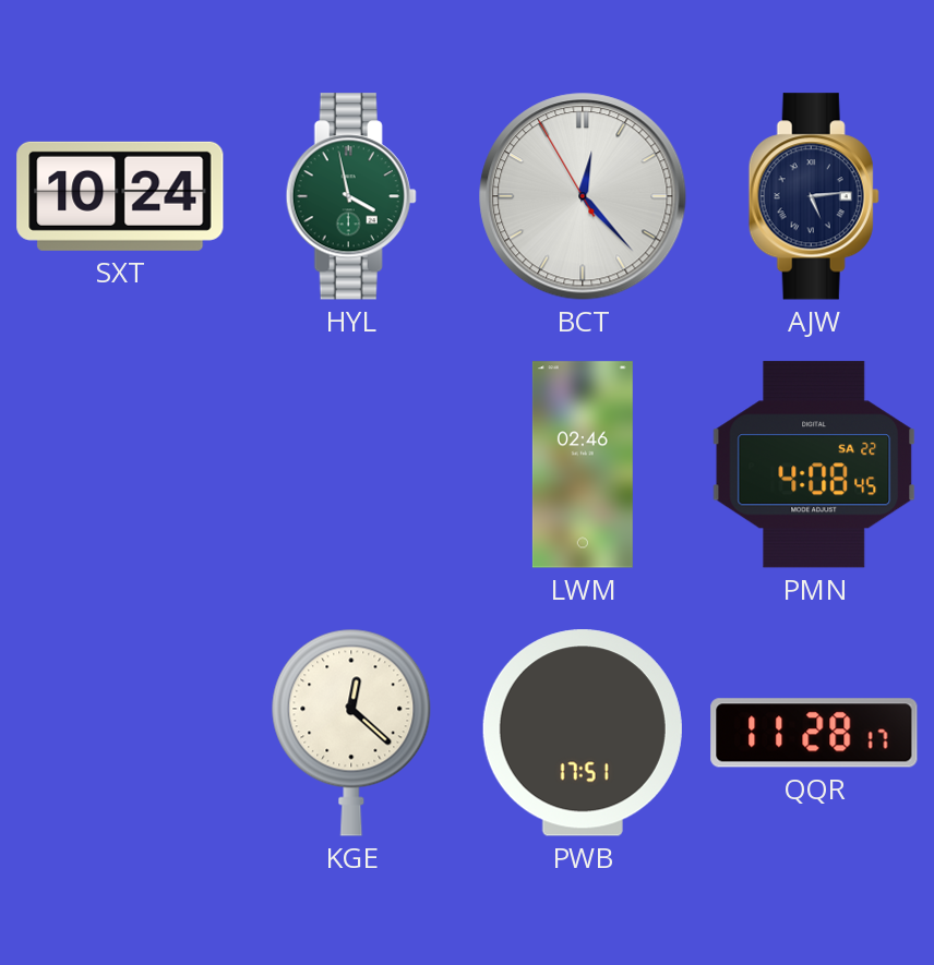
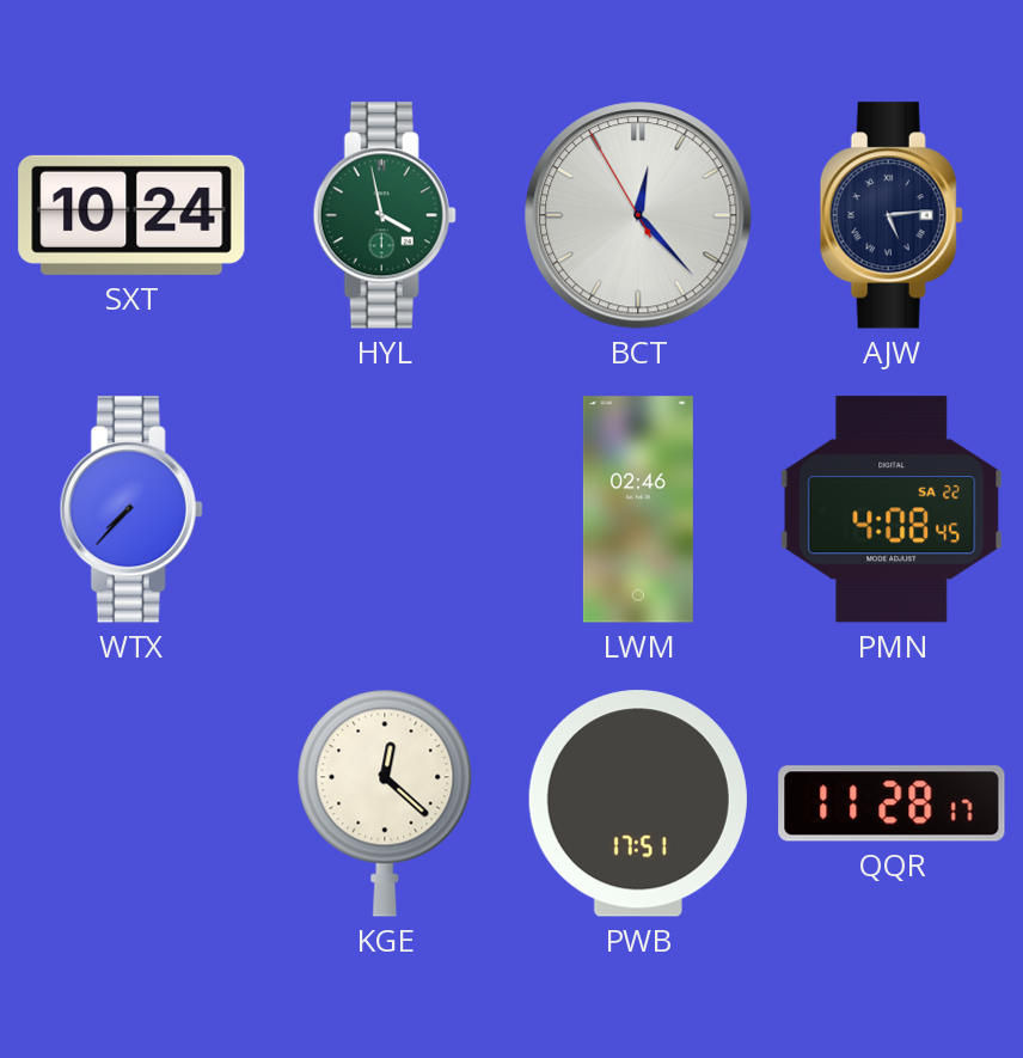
WTX: none -> 7:37 (131, 509)
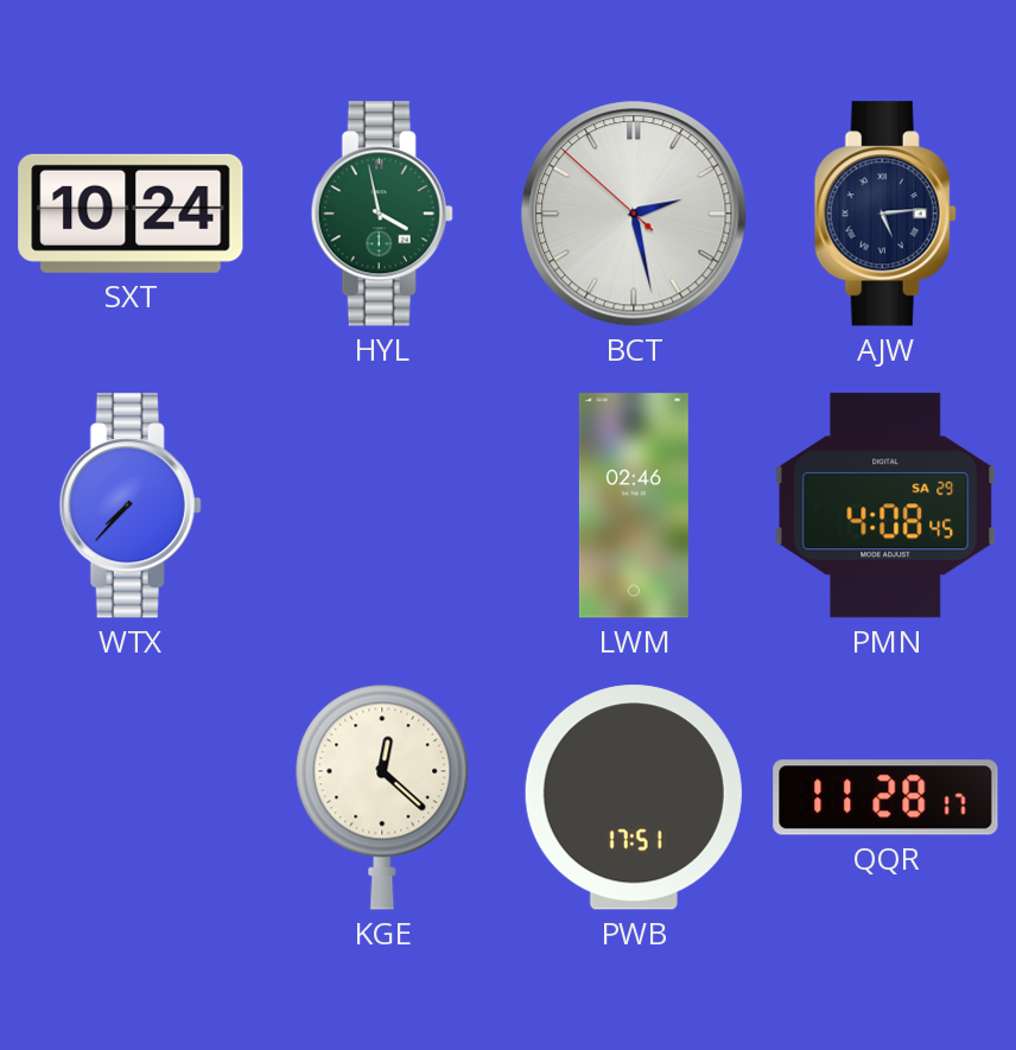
BCT: 12:22 -> 2:27 (634, 214)
PMN date: SA 22 -> SA 29 (885, 505)
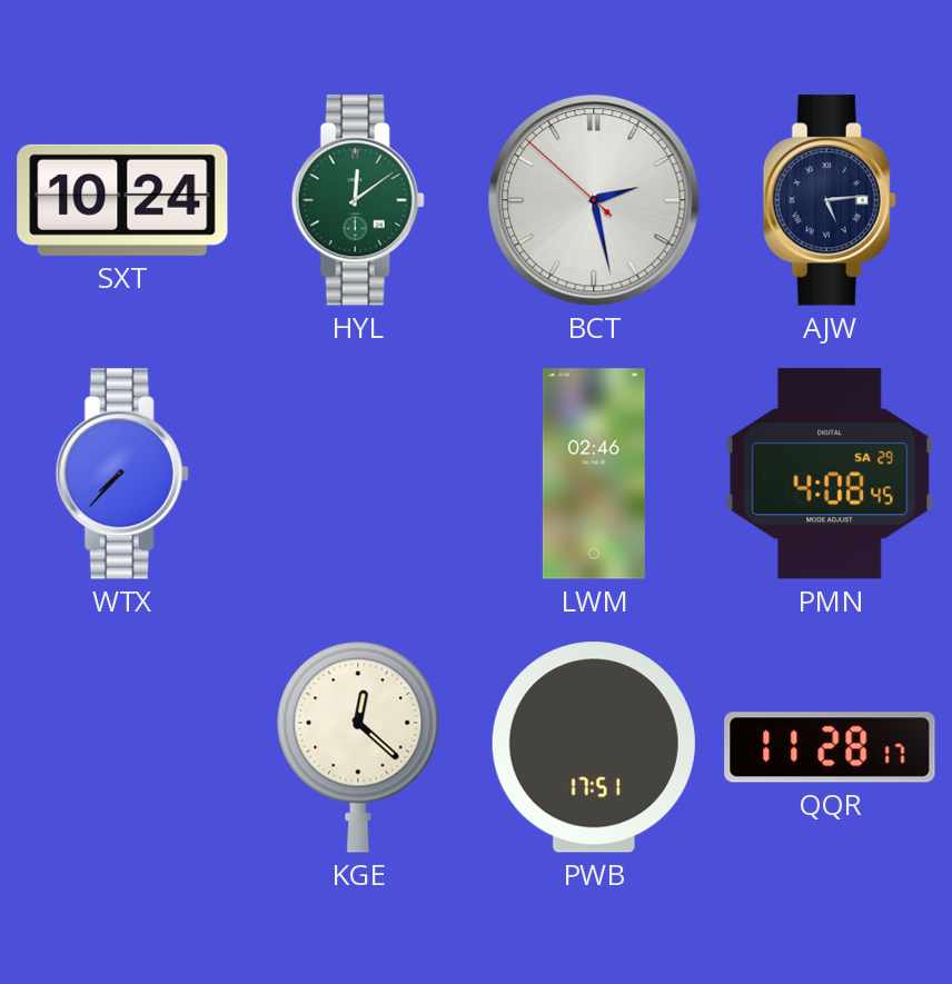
HYL: 3:58 -> 12:09 (358, 200)
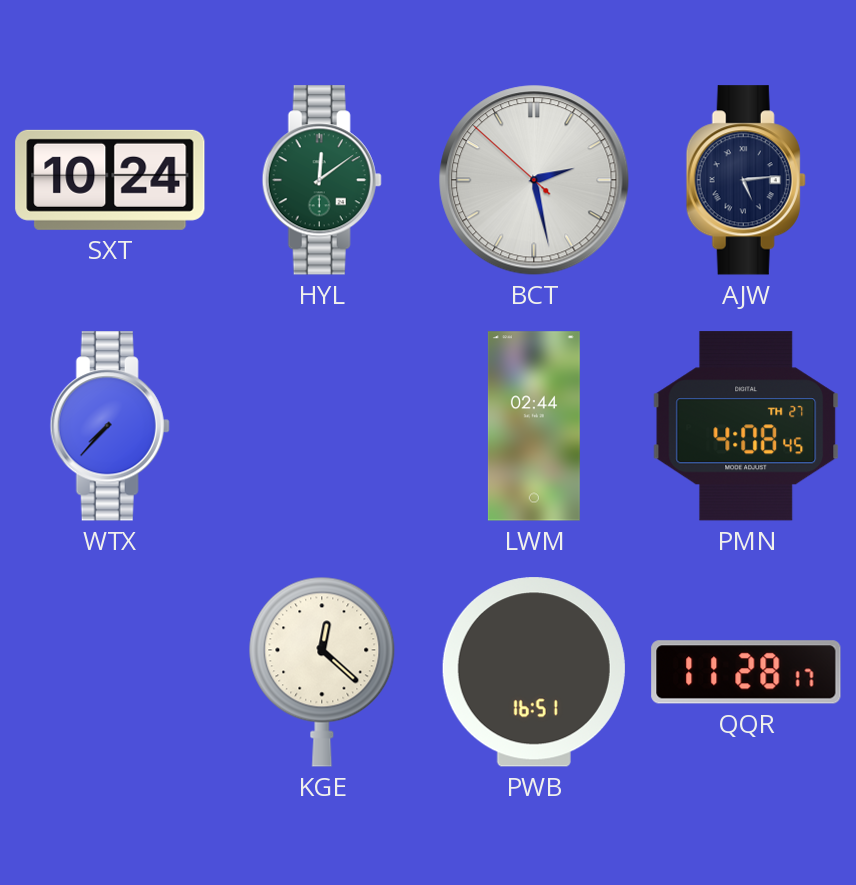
LWM: 02:46 -> 02:44 (534, 426)
PMN date: SA 29 -> TH 27 (746, 426)
PWB: 17:51 -> 16:51 (534, 672)
